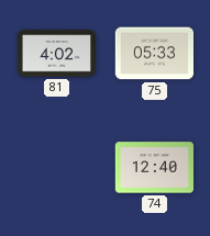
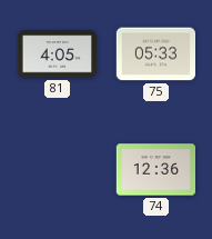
81: 4:02 -> 4:05 (58, 54)
74: 12:40 -> 12:36 (155, 170)
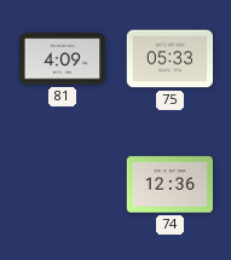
81: 4:05 -> 4:09 (63, 59)
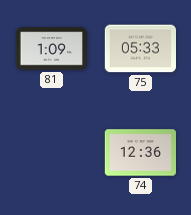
81: 4:09 -> 1:09 (52, 49)
